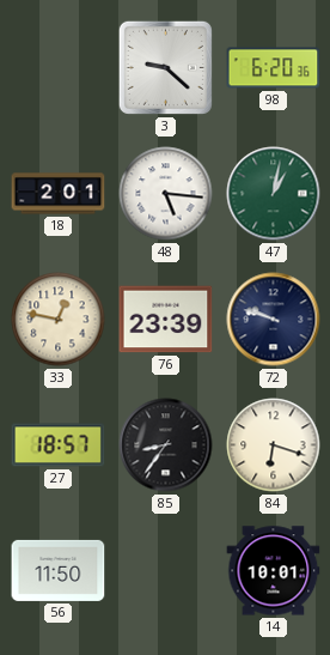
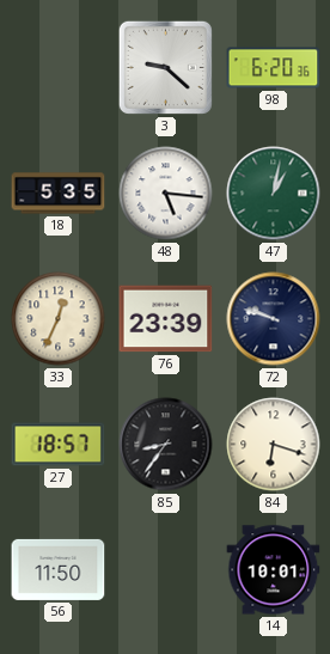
18: 2:01 -> 5:35 (59, 194)
33: 12:47 -> 12:34 (59, 319)
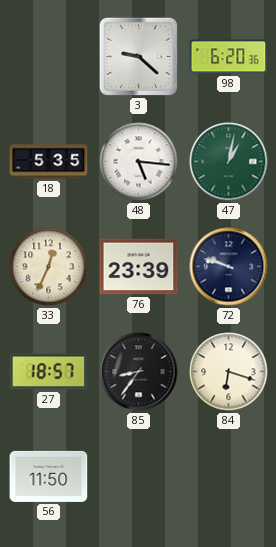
14: 10:01 -> none (274, 570)
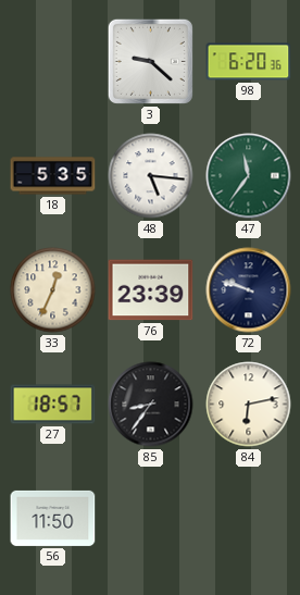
47: 1:02 -> 11:36 (249, 176)
84: 6:18 -> 6:13 (249, 405)
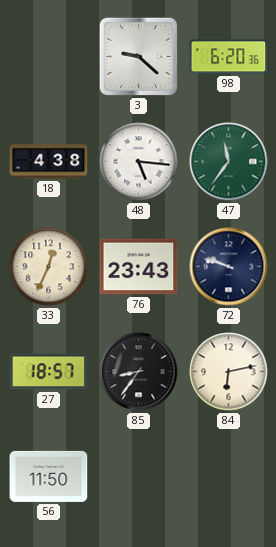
18: 5:35 -> 4:38 (49, 162)
76: 23:39 -> 23:43 (139, 267)
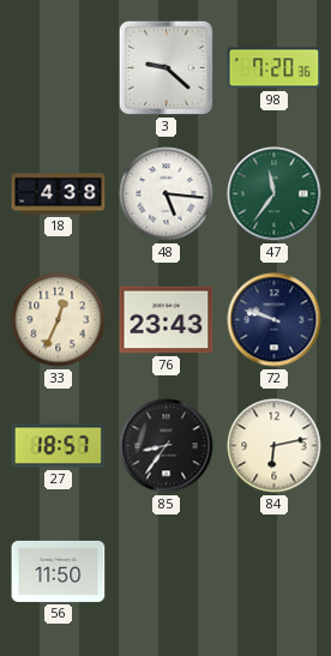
98: 6:20 -> 7:20 (275, 68)
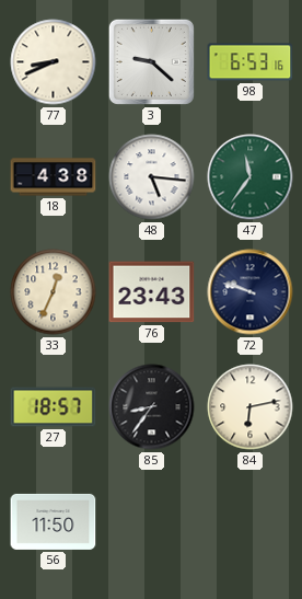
77: none -> 8:41 (54, 62)
98: 7:20 -> 6:53 (251, 62)
